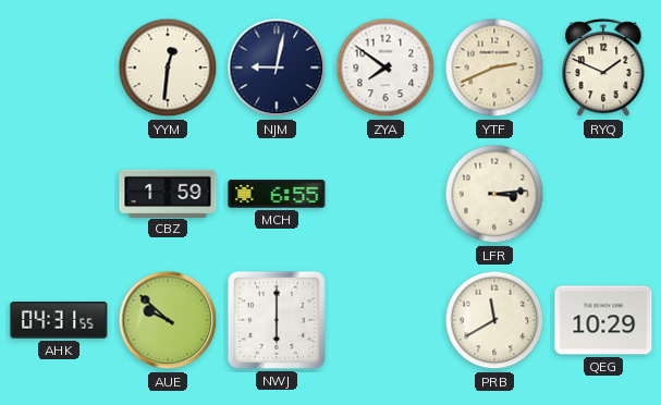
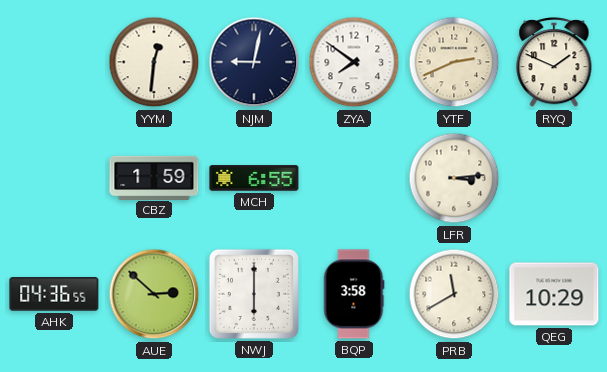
AHK: 04:31 -> 04:36 (54, 294)
AUE: 9:52 -> 2:52 (154, 294)
BQP: none -> 3:58 (354, 294)
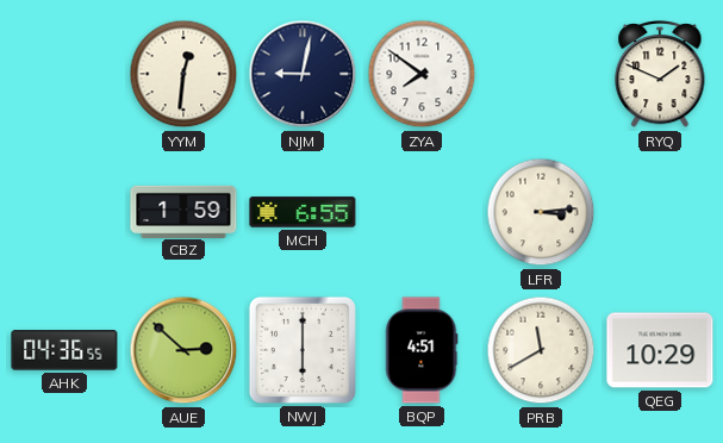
YTF: 2:41 -> none (454, 62)
BQP: 3:58 -> 4:51 (422, 350)
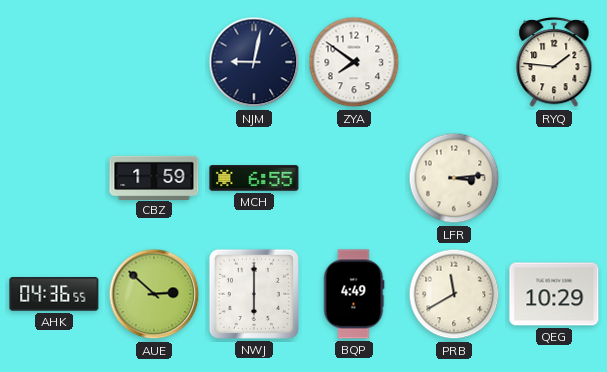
YYM: 12:31 -> none (183, 74)
RYQ: 1:49 -> 1:46 (554, 63)
BQP: 4:51 -> 4:49 (354, 294)
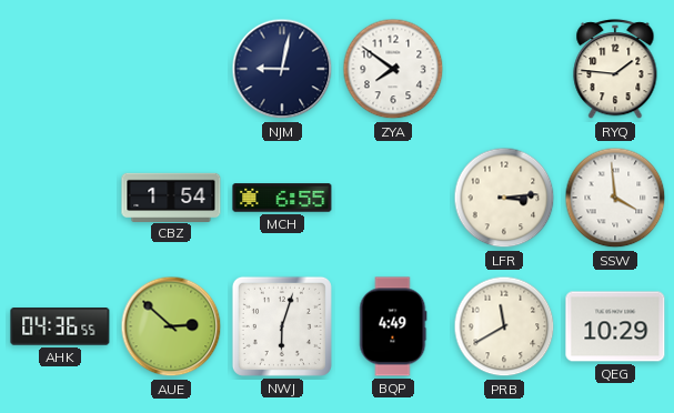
CBZ: 1:59 -> 1:54 (171, 197)
SSW: none -> 3:59 (615, 198)
NWJ: 6:00 -> 6:03 (282, 326)
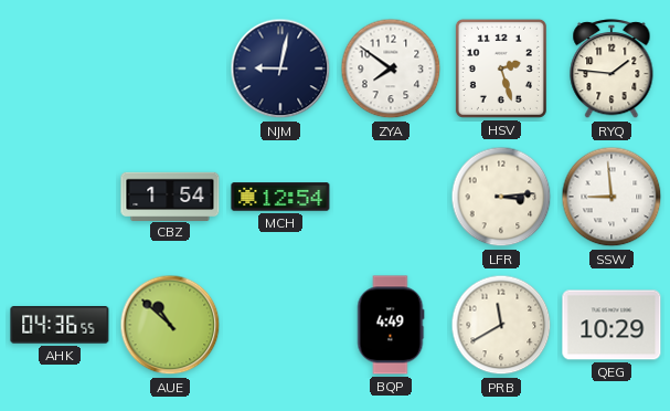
HSV: none -> 2:27 (501, 68)
MCH: 6:55 -> 12:54 (280, 197)
SSW: 3:59 -> 8:59 (611, 197)
AUE: 2:52 -> 10:52 (170, 325)
NWJ: 6:03 -> none (282, 326)
